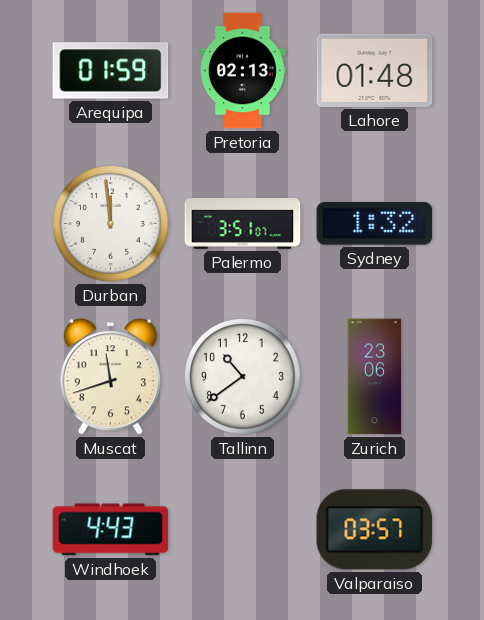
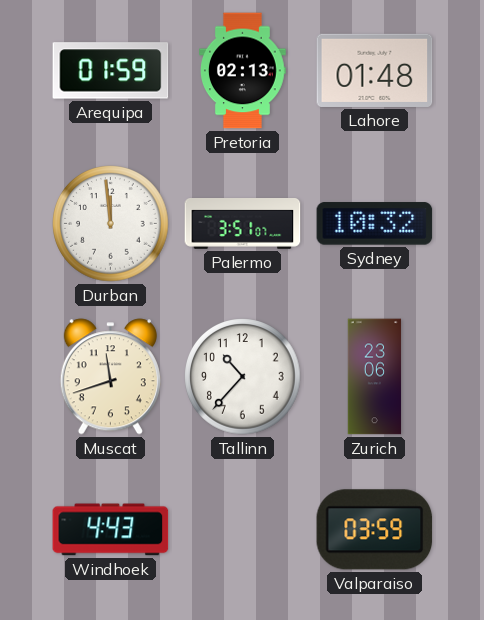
Sydney: 1:32 -> 10:32 (375, 224)
Tallinn: 10:39 -> 10:37 (243, 377)
Valparaiso: 03:57 -> 03:59 (375, 530)
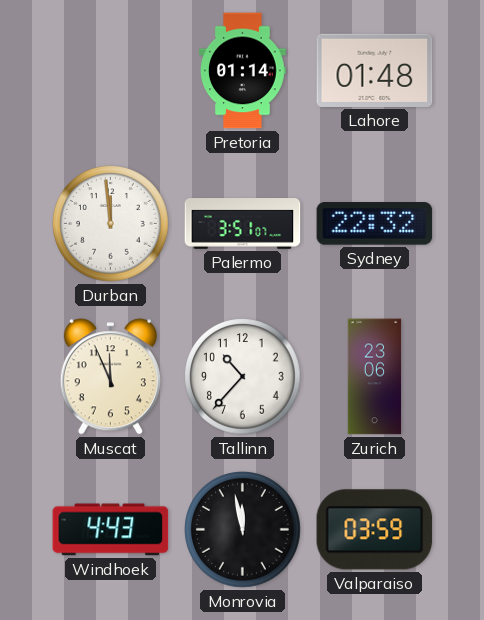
Arequipa: 01:59 -> none (111, 71)
Pretoria: 02:13 -> 01:14 (243, 71)
Sydney: 10:32 -> 22:32 (375, 224)
Muscat: 11:42 -> 11:56 (110, 377)
Monrovia: none -> 11:58 (243, 530)
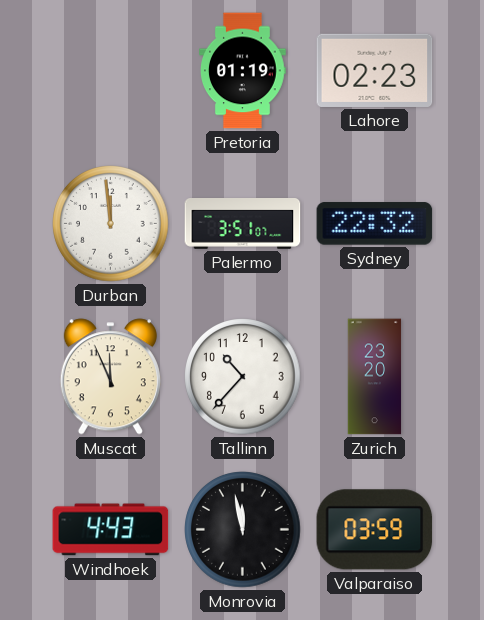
Pretoria: 01:14 -> 01:19 (243, 71)
Lahore: 01:48 -> 02:23 (375, 70)
Zurich: 23:06 -> 23:20 (375, 377)
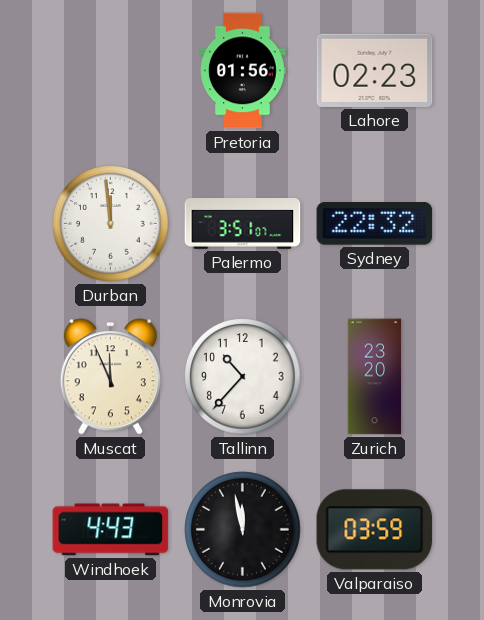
Pretoria: 01:19 -> 01:56 (243, 71)
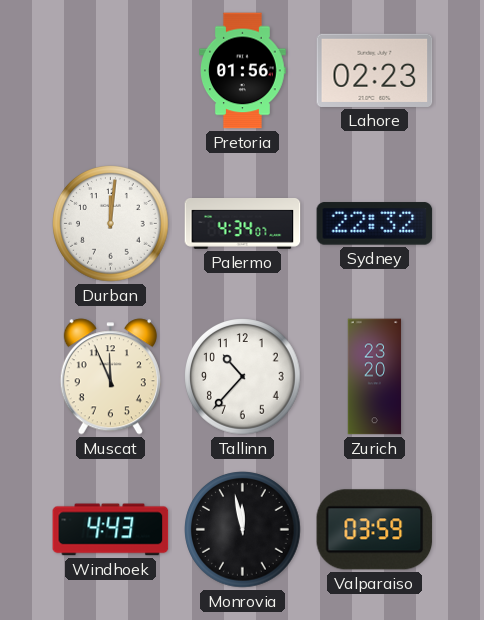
Durban: 11:59 -> 12:01 (111, 224)
Palermo: 3:51 -> 4:34 (243, 224)
